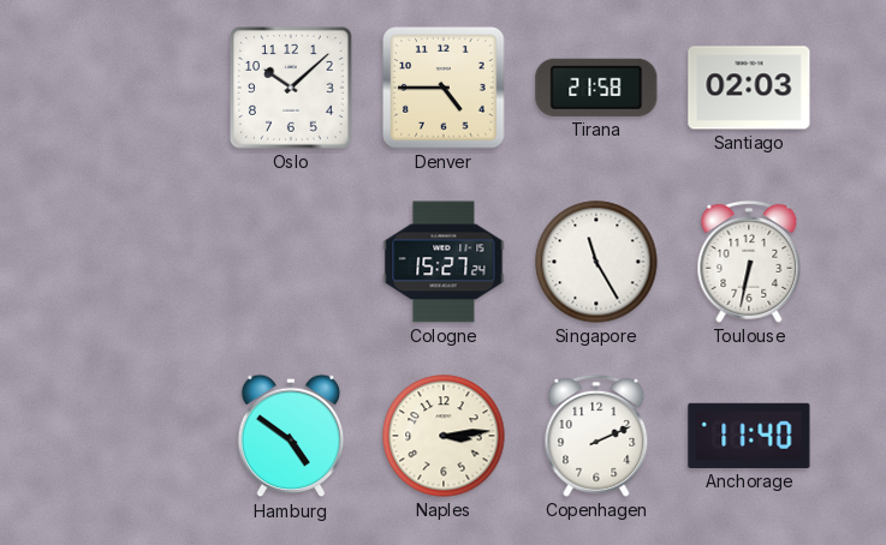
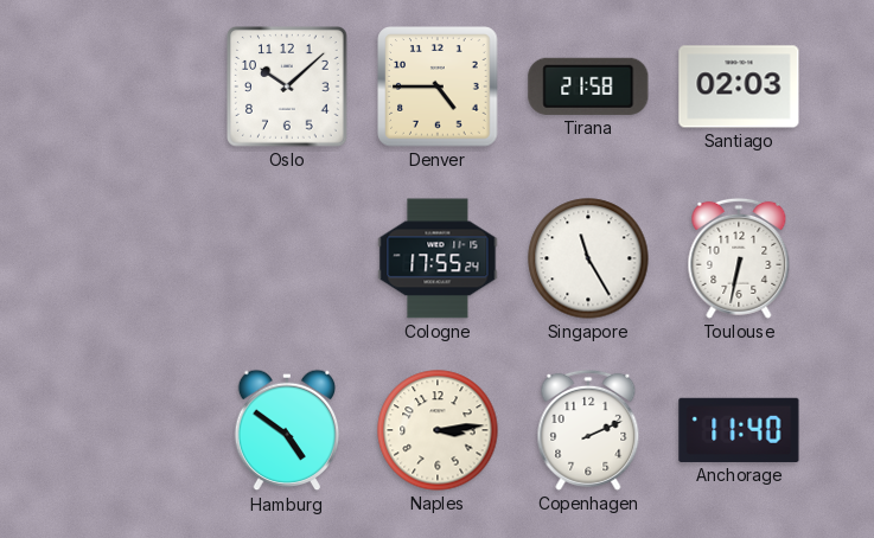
Cologne: 15:27 -> 17:55 (438, 258)
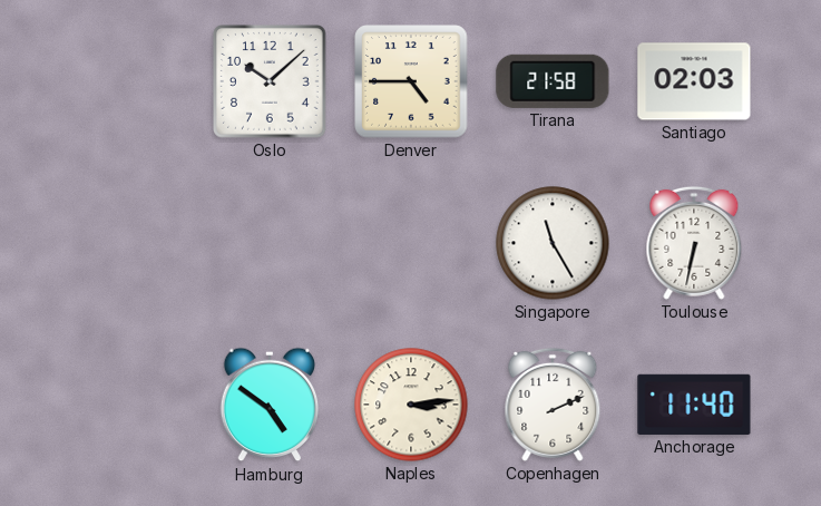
Cologne: 17:55 -> none (438, 258)
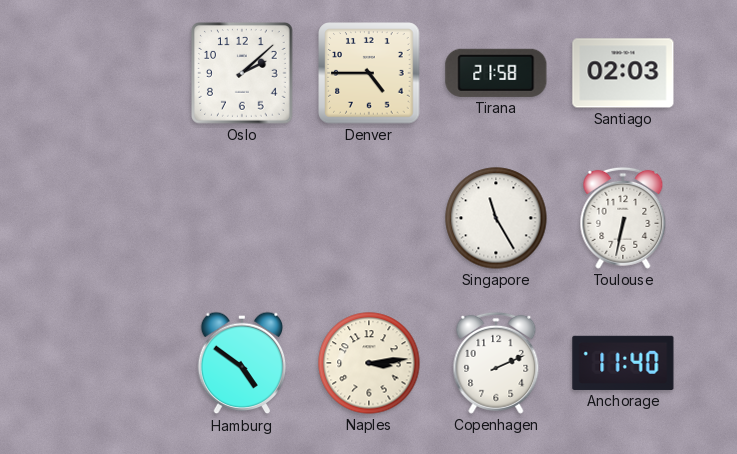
Oslo: 10:08 -> 2:08 (243, 74)
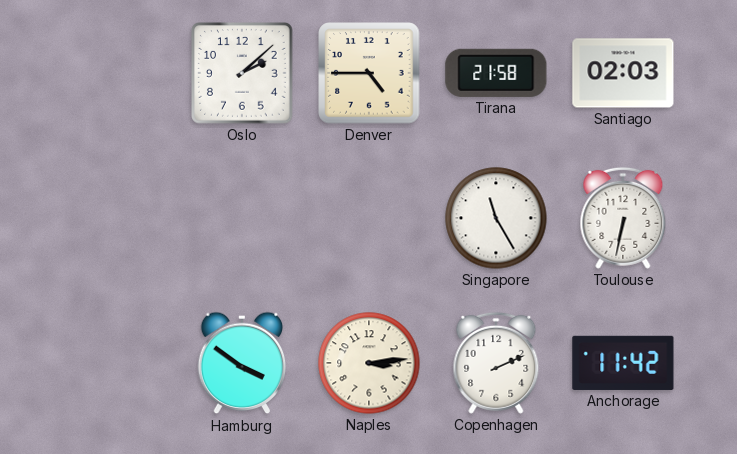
Hamburg: 4:51 -> 3:51 (242, 363)
Anchorage: 11:40 -> 11:42 (623, 363)
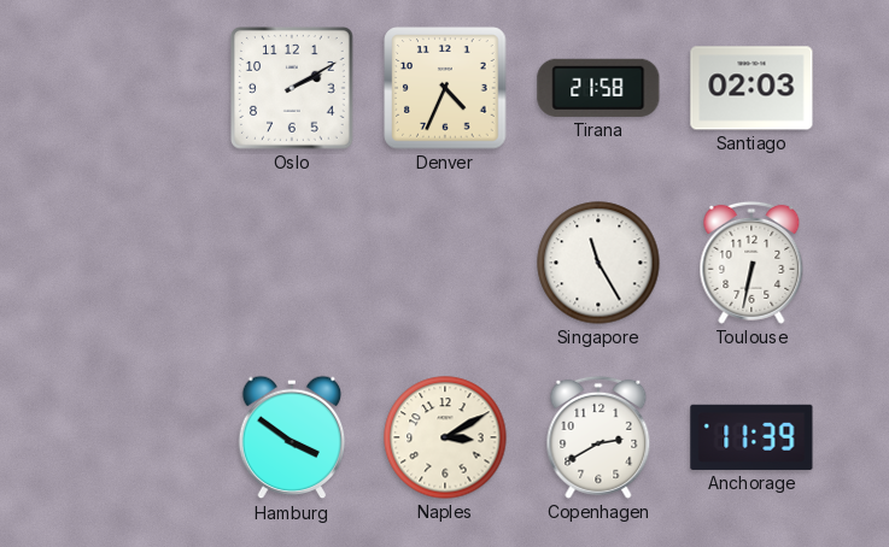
Oslo: 2:08 -> 2:10 (293, 89)
Denver: 4:45 -> 4:34 (445, 88)
Naples: 3:14 -> 3:10 (445, 437)
Copenhagen: 2:11 -> 2:40 (598, 437)
Anchorage: 11:42 -> 11:39 (751, 437)
